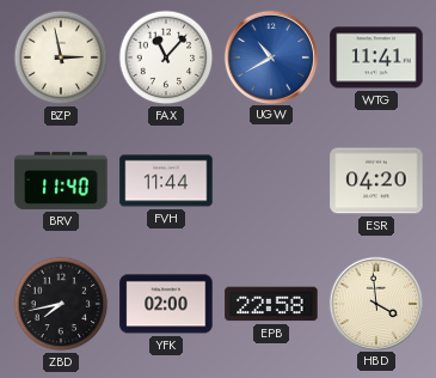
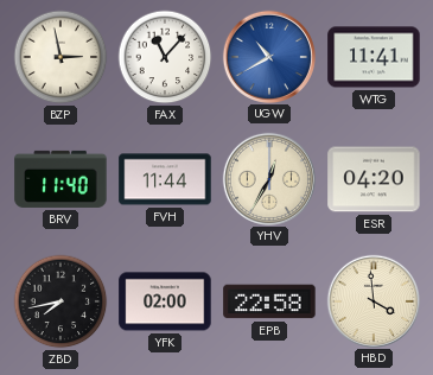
YHV: none -> 12:35 (268, 178)
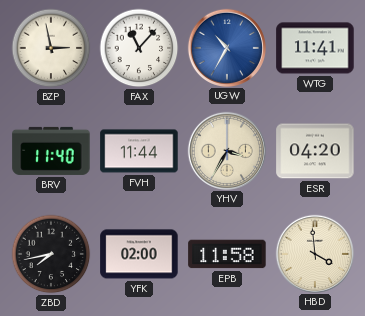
UGW: 10:40 -> 10:35 (226, 47)
YHV: 12:35 -> 3:35 (226, 150)
EPB: 22:58 -> 11:58 (227, 254)
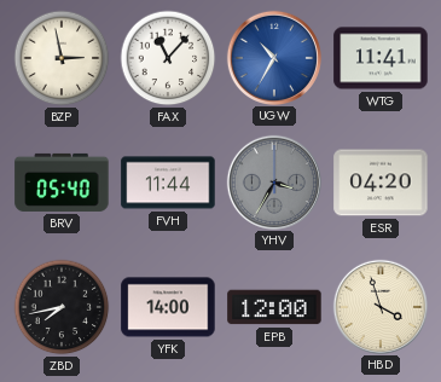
BRV: 11:40 -> 05:40 (62, 183)
YHV dial: cream -> grey (273, 181)
YFK: 02:00 -> 14:00 (168, 307)
EPB: 11:58 -> 12:00 (274, 307)
HBD: 3:59 -> 3:57 (379, 306)
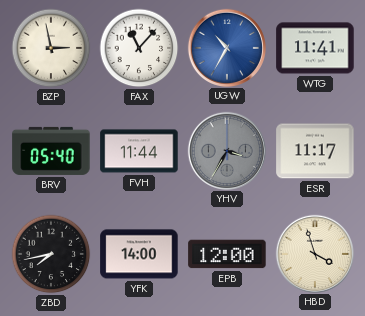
ESR: 04:20 -> 11:17 (315, 151)
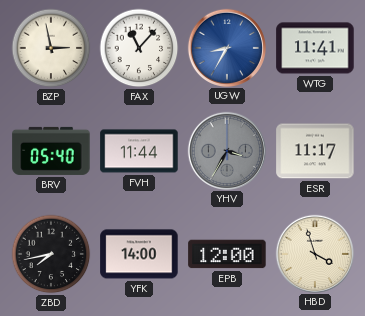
UGW: 10:35 -> 8:35 (226, 47)
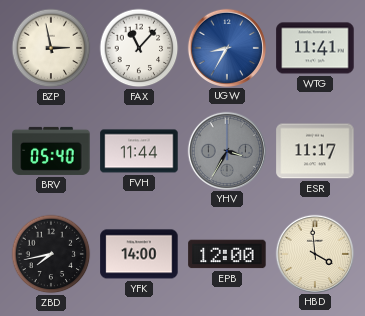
HBD: 3:57 -> 3:59 (314, 253)
